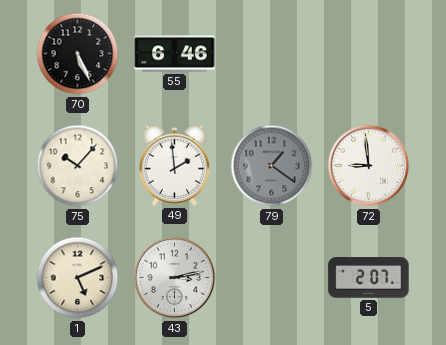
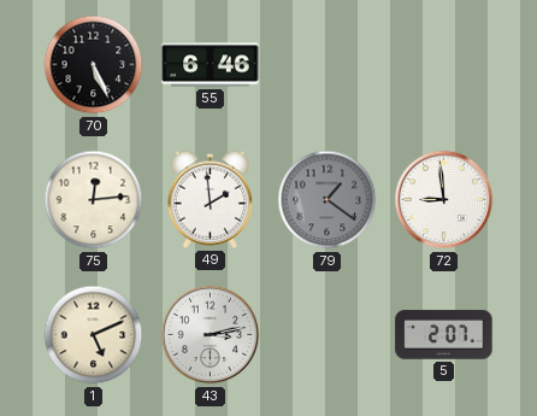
75: 10:07 -> 12:14 (94, 200)
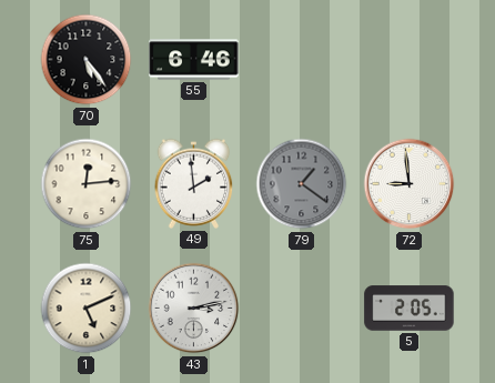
70: 5:26 -> 5:24 (87, 60)
5: 2:07 -> 2:05 (410, 309)
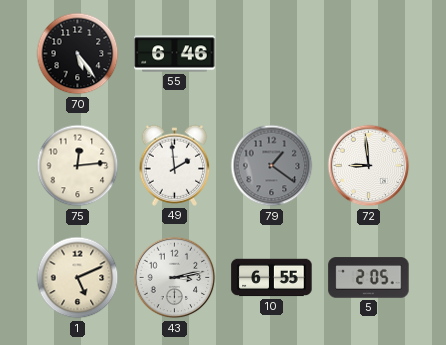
10: none -> 6:55 (272, 278)
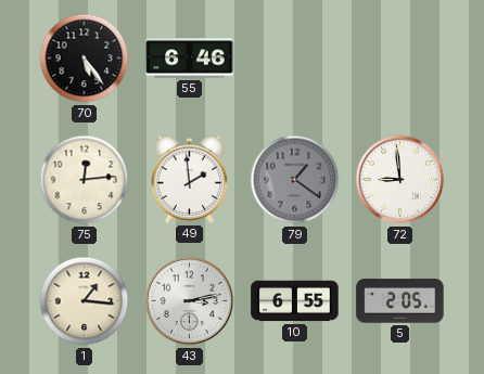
1: 5:11 -> 1:16 (85, 301)
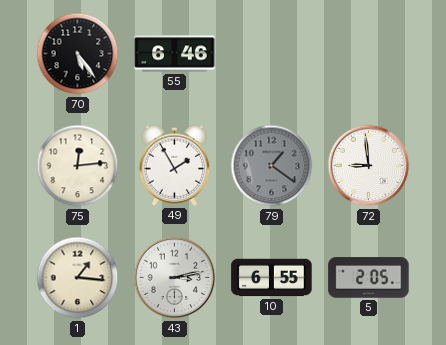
49: 1:59 -> 1:55 (175, 165)
